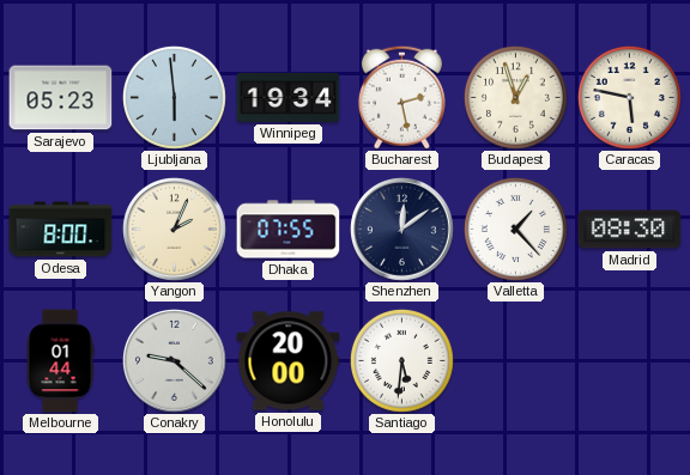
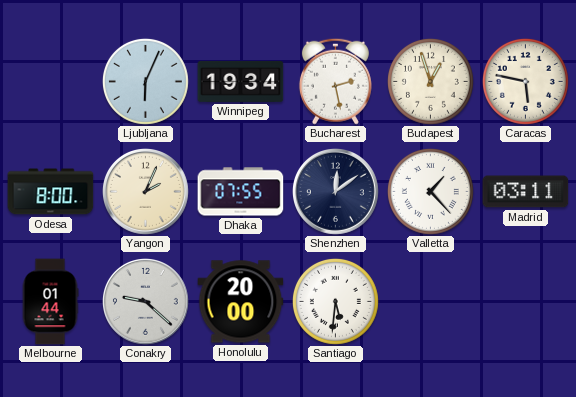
Sarajevo: 05:23 -> none (61, 98)
Ljubljana: 5:59 -> 6:04 (145, 81)
Madrid: 08:30 -> 03:11 (526, 192)
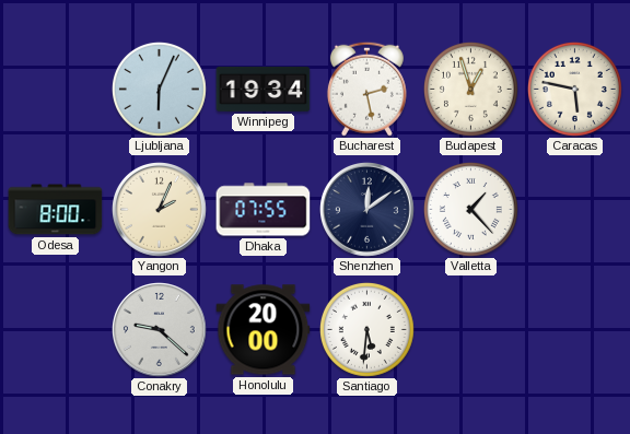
Madrid: 03:11 -> none (526, 192)
Melbourne: 01:44 -> none (50, 302)
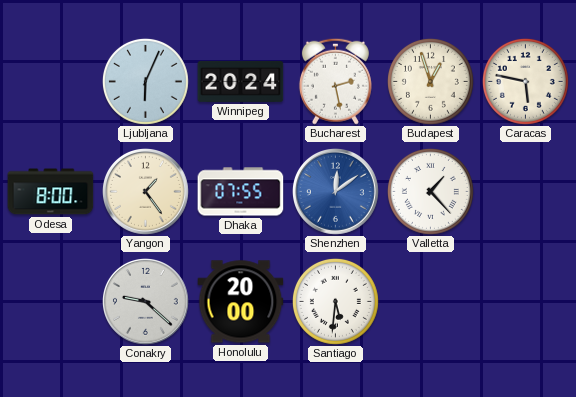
Winnipeg: 19:34 -> 20:24 (241, 81)
Yangon: 2:04 -> 1:24 (146, 192)
Shenzhen dial: navy -> blue (336, 192)
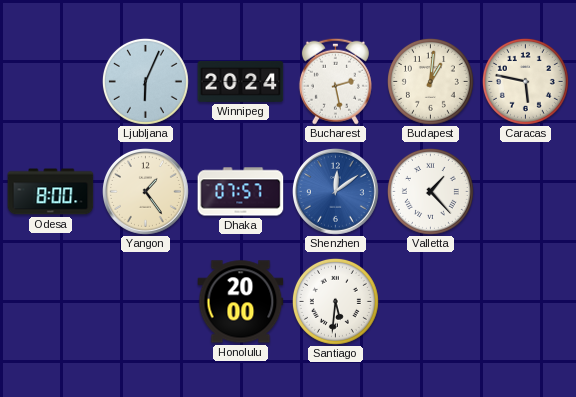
Budapest: 12:57 -> 1:01 (430, 81)
Dhaka: 07:55 -> 07:57 (241, 192)
Conakry: 9:22 -> none (146, 302)
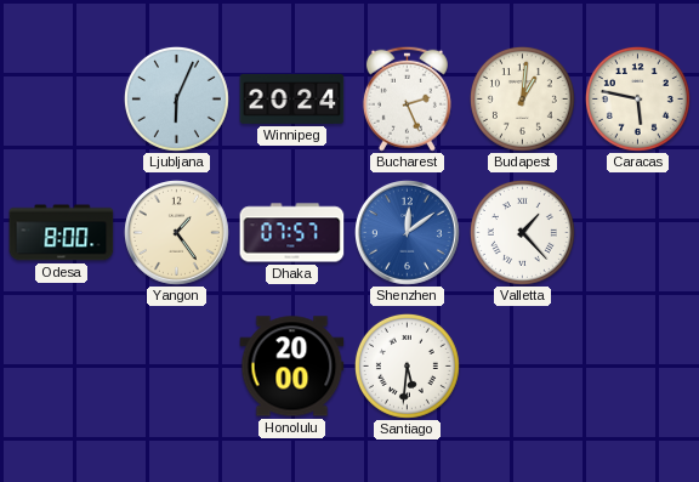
Bucharest: 2:28 -> 2:26 (407, 98)
